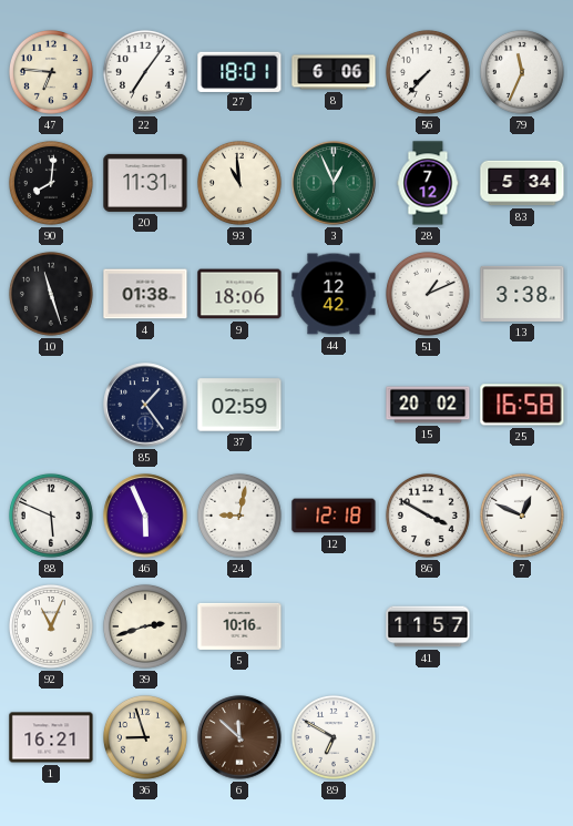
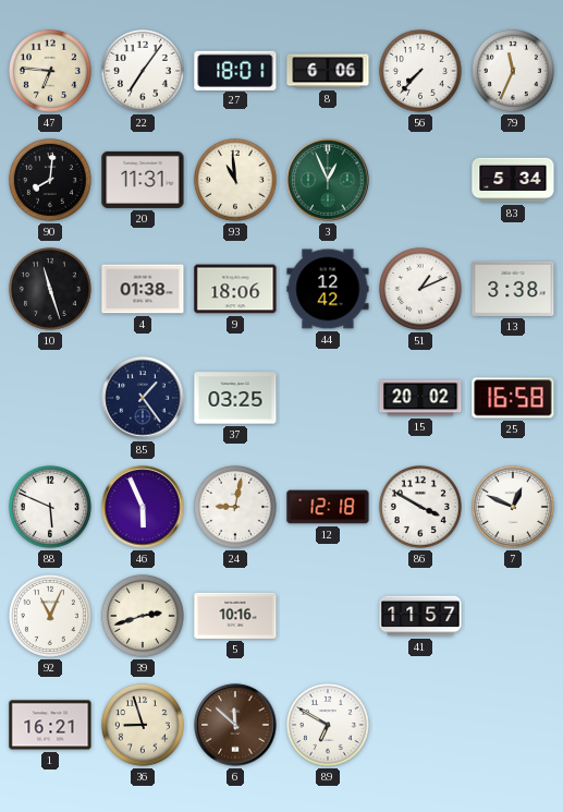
28: 7:12 -> none (428, 183)
37: 02:59 -> 03:25 (235, 398)
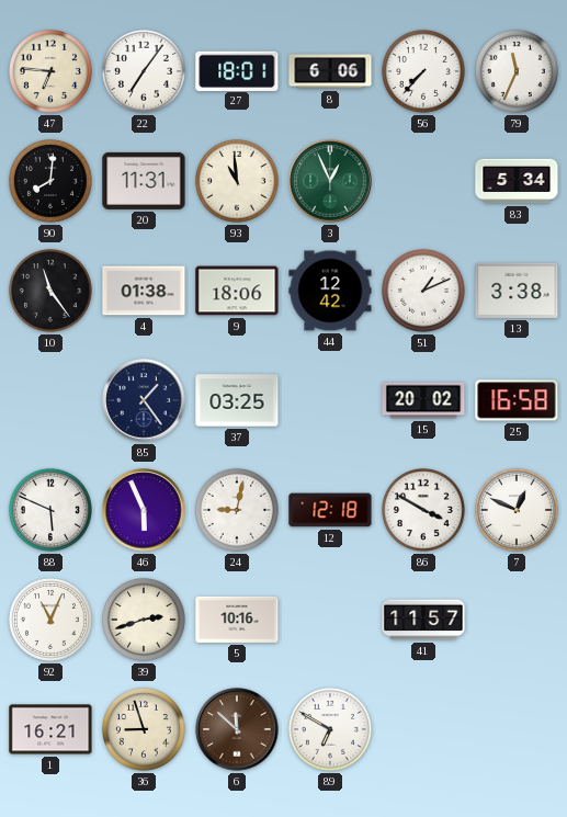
10: 11:27 -> 11:24 (50, 291)
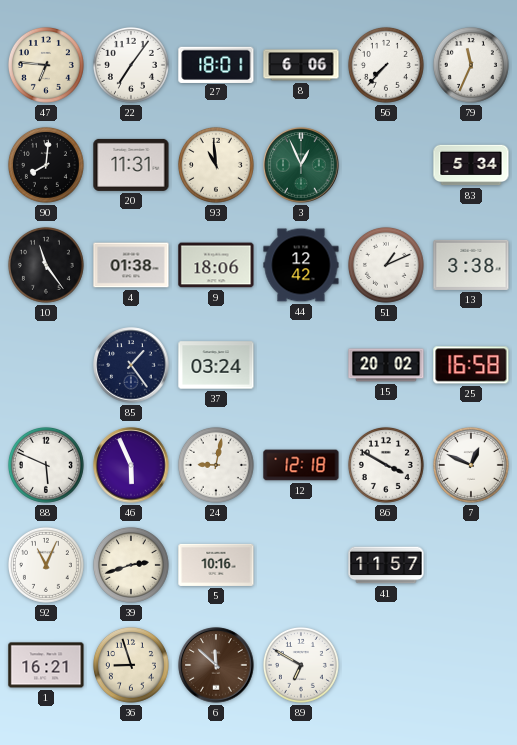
37: 03:25 -> 03:24 (216, 365)
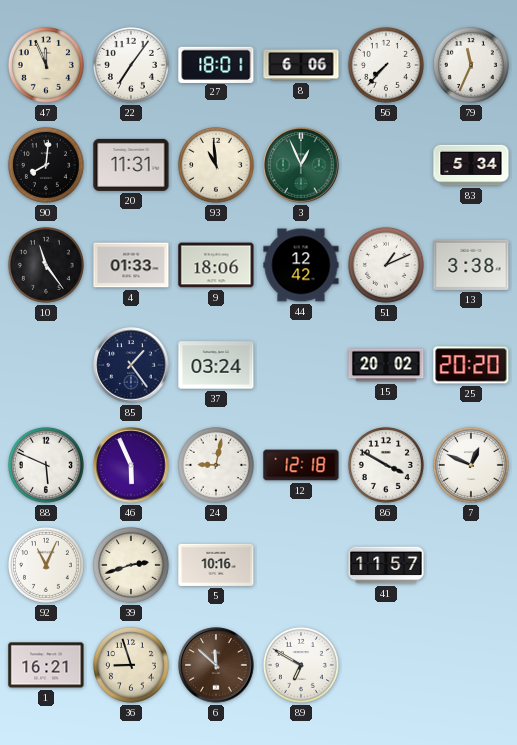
47: 6:46 -> 11:56 (46, 65)
4: 01:38 -> 01:33 (131, 265)
25: 16:58 -> 20:20 (471, 365)
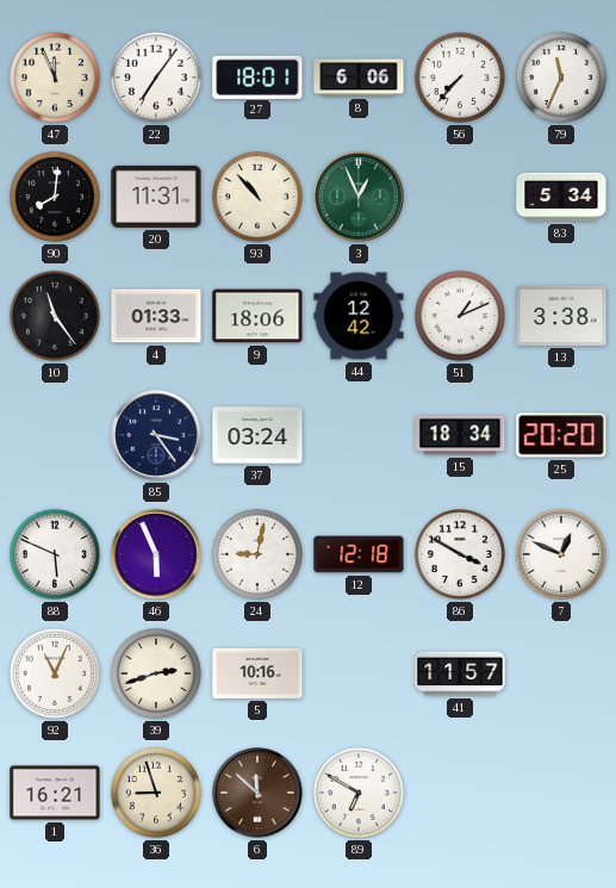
93: 10:59 -> 10:53 (257, 197)
85: 1:24 -> 3:24 (156, 435)
15: 20:02 -> 18:34 (460, 435)
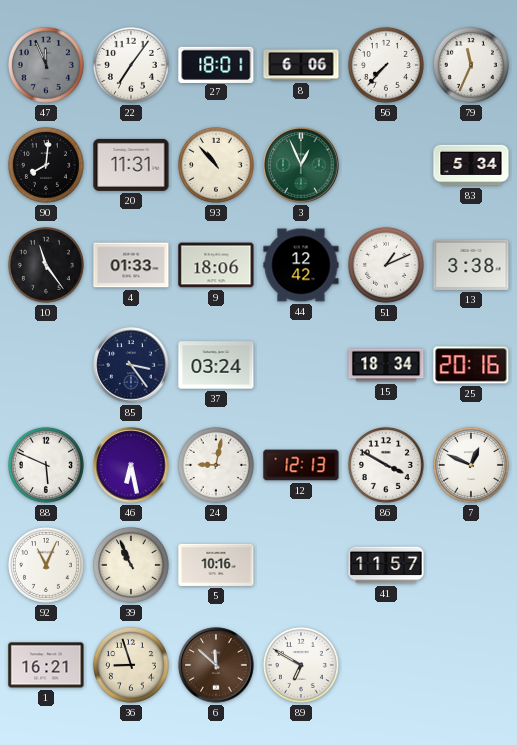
47 dial: cream -> grey (46, 65)
25: 20:20 -> 20:16 (471, 365)
46: 5:56 -> 6:28 (131, 465)
12: 12:18 -> 12:13 (301, 465)
39: 2:42 -> 10:56 (131, 565)
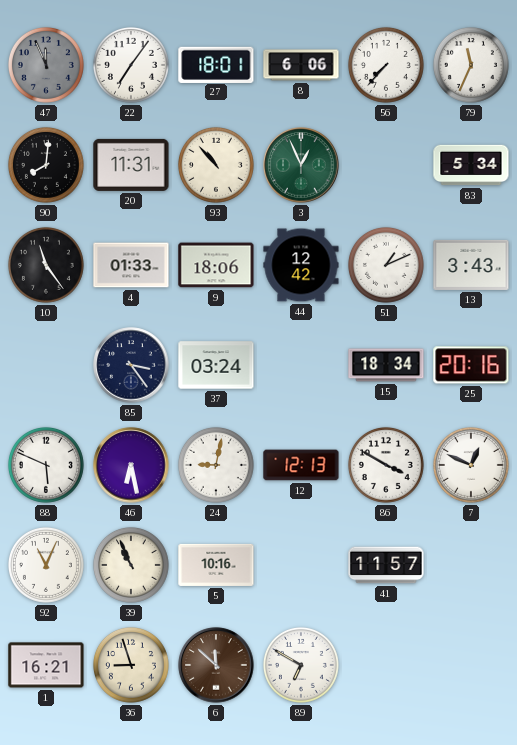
13: 3:38 -> 3:43 (471, 265)
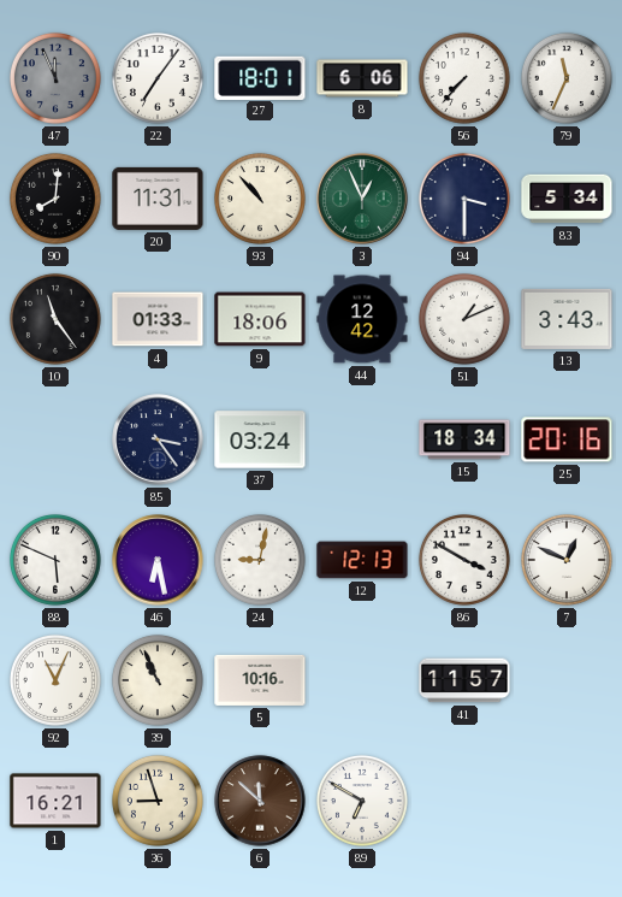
94: none -> 3:30 (464, 199)
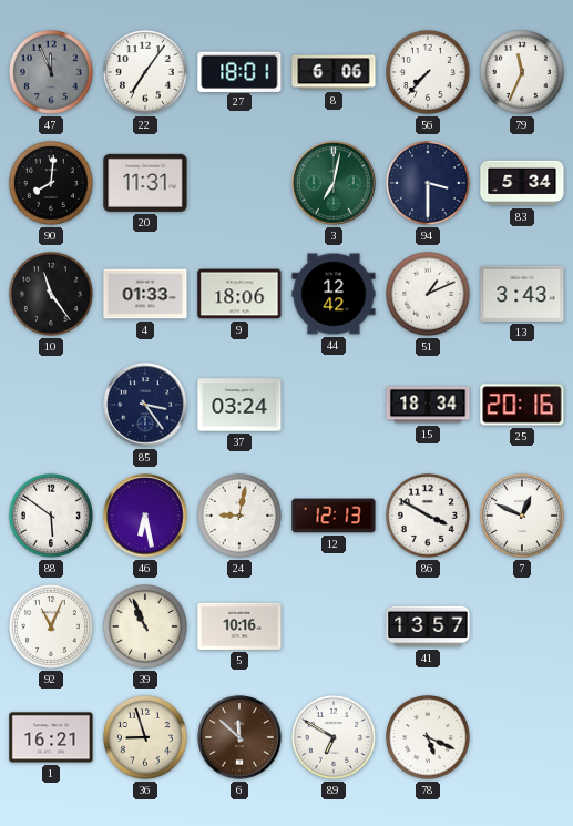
93: 10:53 -> none (260, 199)
3: 12:56 -> 7:02 (334, 183)
88: 5:49 -> 5:51 (51, 516)
41: 11:57 -> 13:57 (428, 626)
78: none -> 5:19 (428, 737)
